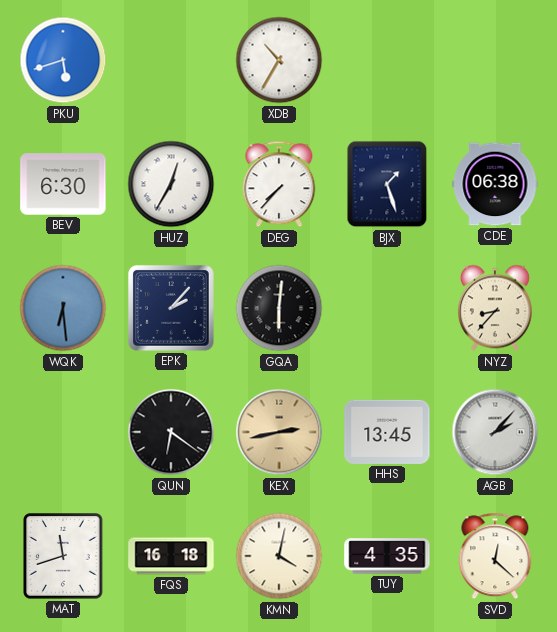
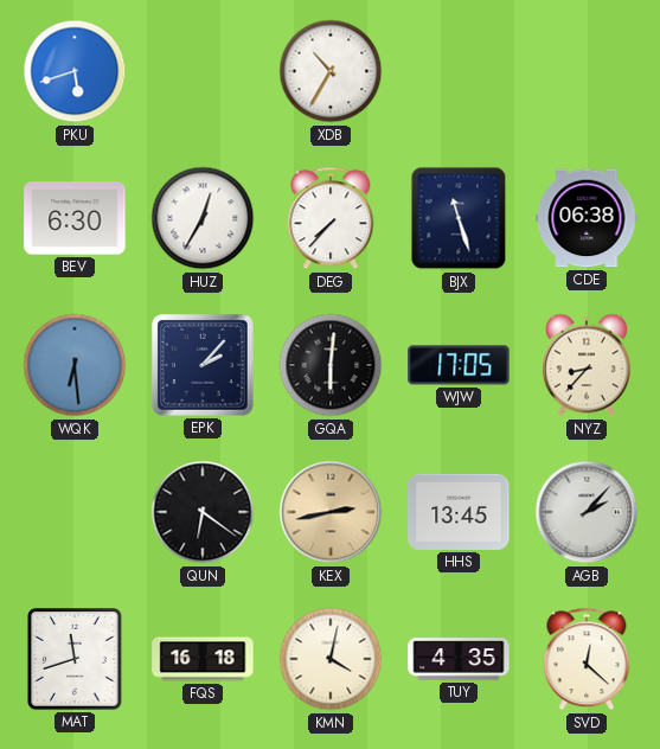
BJX: 1:27 -> 11:27 (459, 218)
WJW: none -> 17:05 (459, 365)
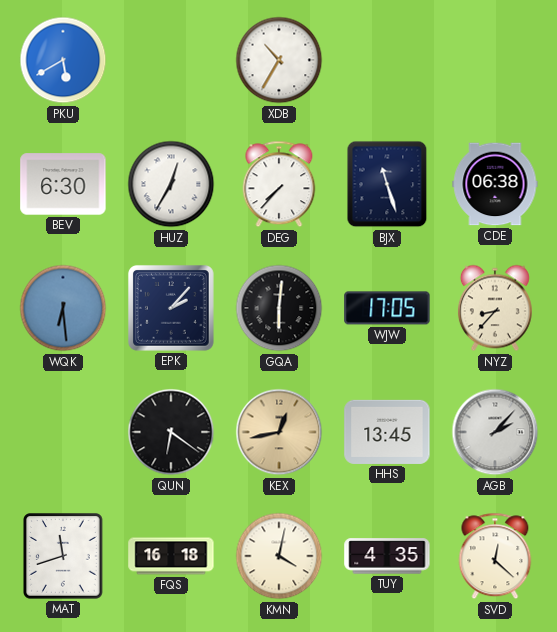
PKU: 5:42 -> 5:40 (63, 60)
KEX: 2:43 -> 12:43 (279, 432)
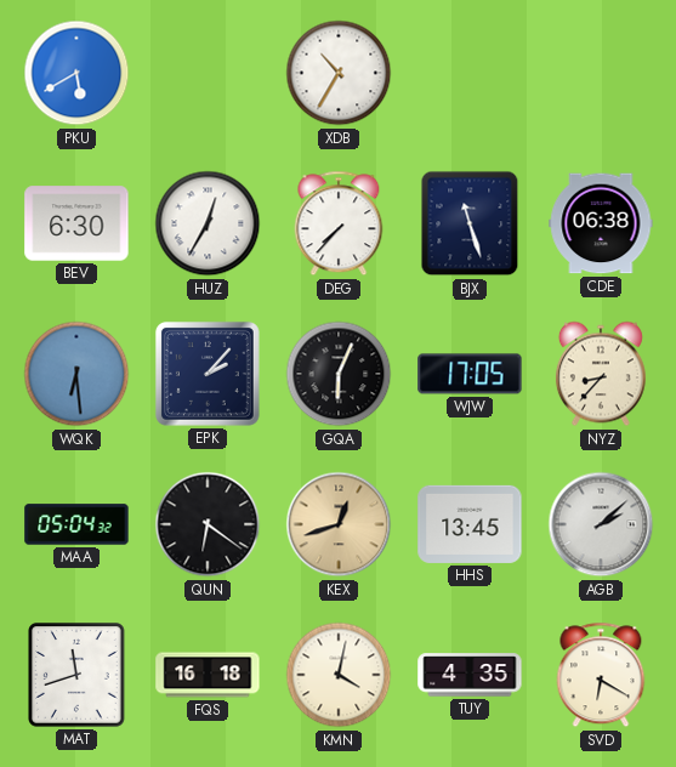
GQA: 6:01 -> 6:04 (339, 374)
MAA: none -> 05:04 (76, 524)
KEX: 12:43 -> 12:42 (339, 524)
AGB: 2:07 -> 2:08 (601, 524)
SVD: 12:22 -> 6:20 (601, 675)
